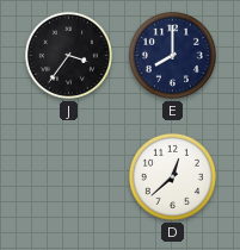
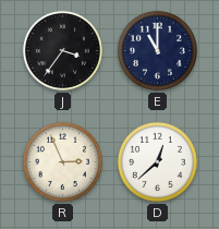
E: 8:00 -> 11:00 (157, 50)
R: none -> 2:56 (62, 161)
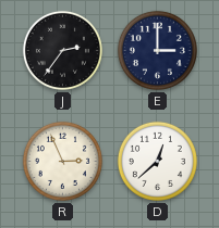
J: 3:36 -> 2:36 (62, 50)
E: 11:00 -> 3:00 (157, 50)
